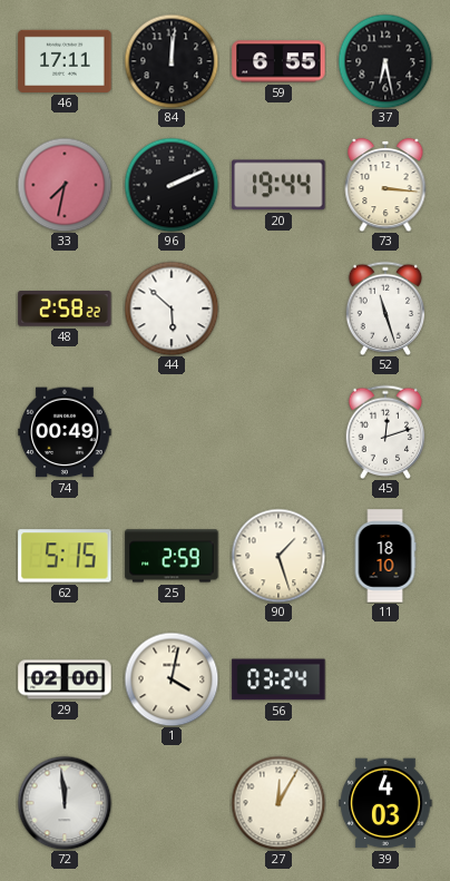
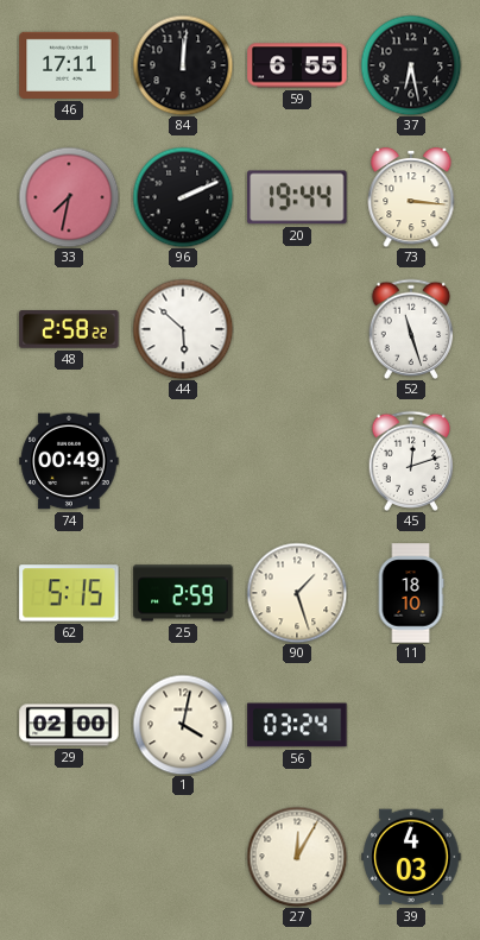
72: 11:59 -> none (65, 803)
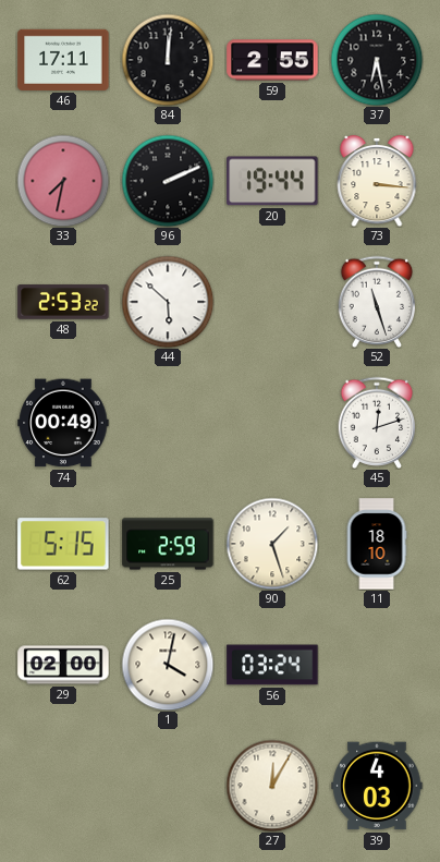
59: 6:55 -> 2:55 (272, 60)
48: 2:58 -> 2:53 (63, 302)
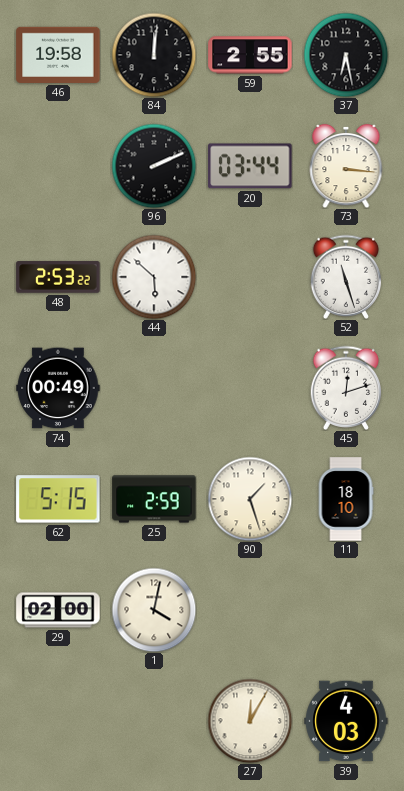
46: 17:11 -> 19:58 (58, 55)
33: 7:32 -> none (63, 181)
20: 19:44 -> 03:44 (250, 166)
56: 03:24 -> none (272, 665)
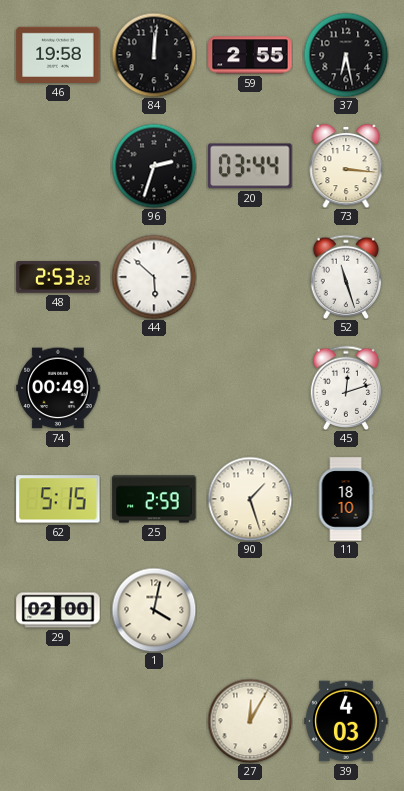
96: 2:11 -> 2:33 (154, 166)
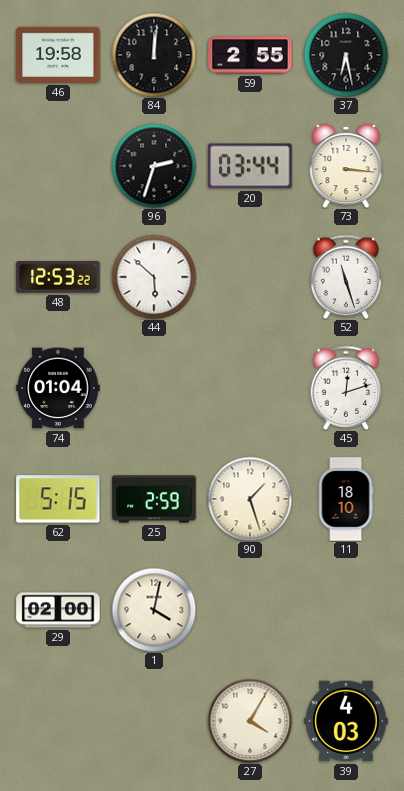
48: 2:53 -> 12:53 (58, 277)
74: 00:49 -> 01:04 (58, 388)
27: 12:05 -> 4:05 (250, 721)
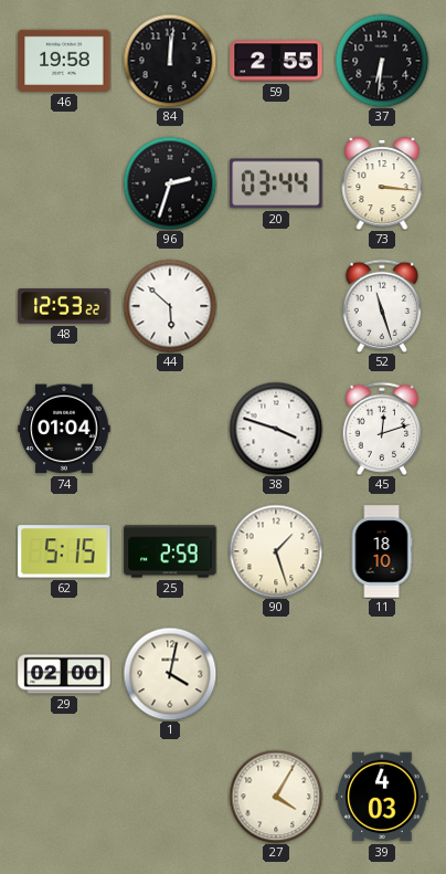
37: 6:28 -> 6:31 (382, 61)
38: none -> 3:48 (276, 429)
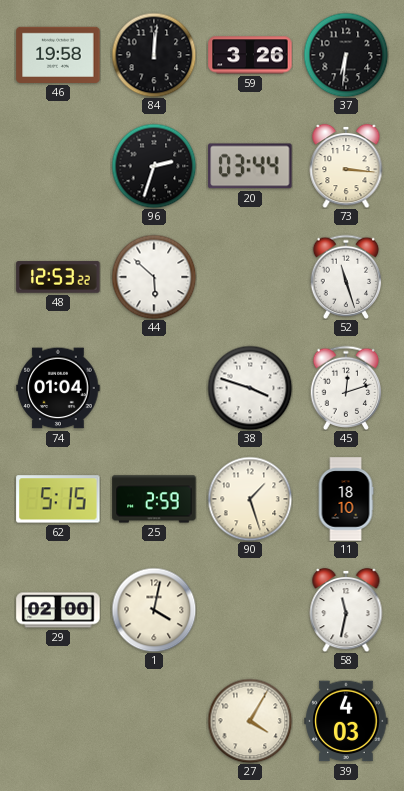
59: 2:55 -> 3:26 (250, 55)
58: none -> 11:32 (346, 610)
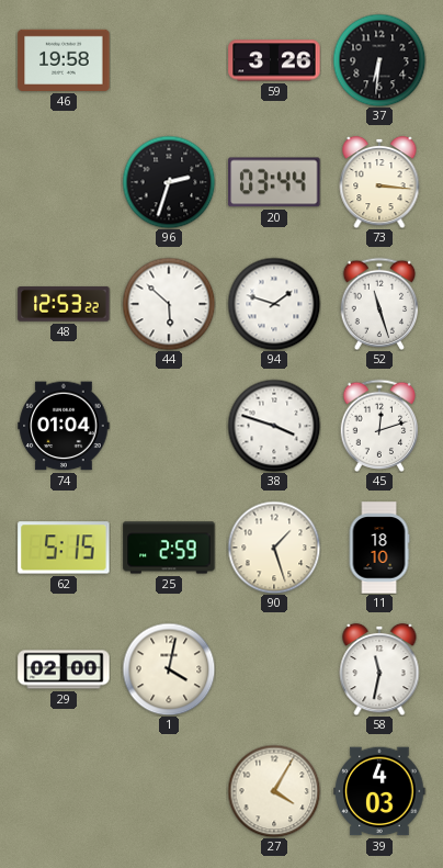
84: 12:01 -> none (154, 55)
94: none -> 1:48 (274, 304)
